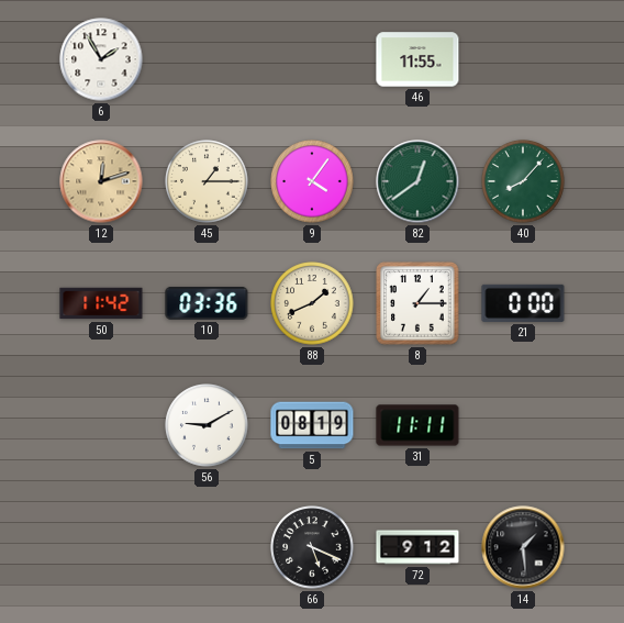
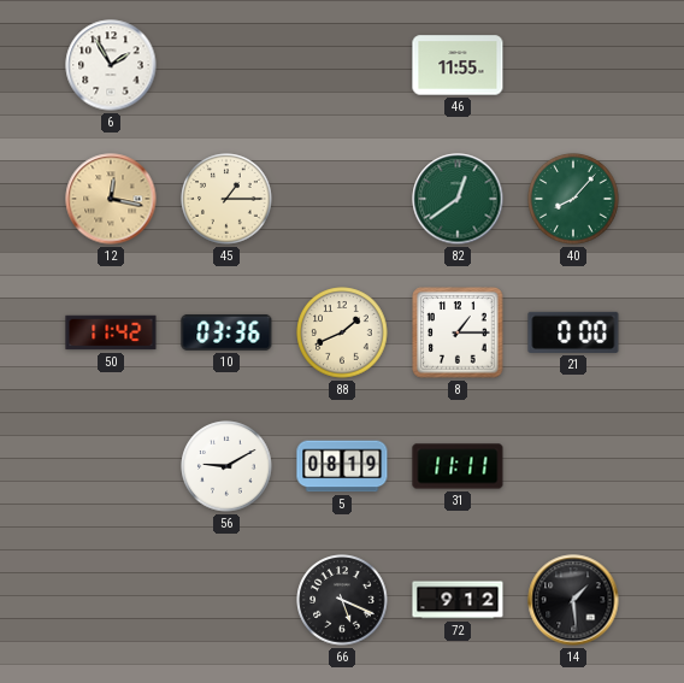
12: 12:12 -> 12:17 (111, 199)
9: 4:06 -> none (312, 181)
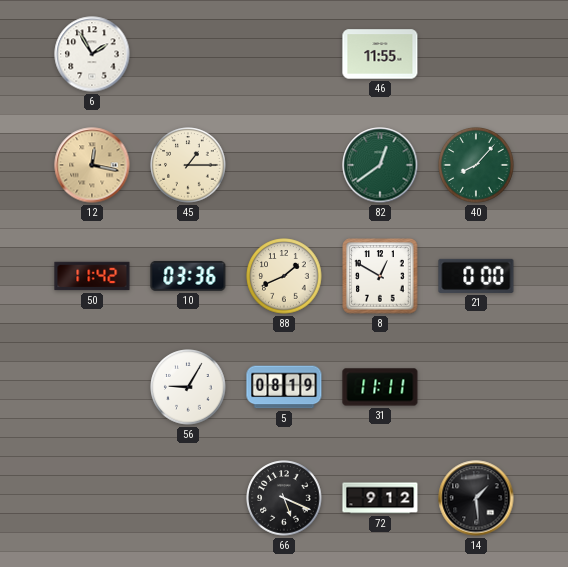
8: 1:15 -> 12:50 (380, 276)
56: 9:10 -> 9:05 (188, 387)
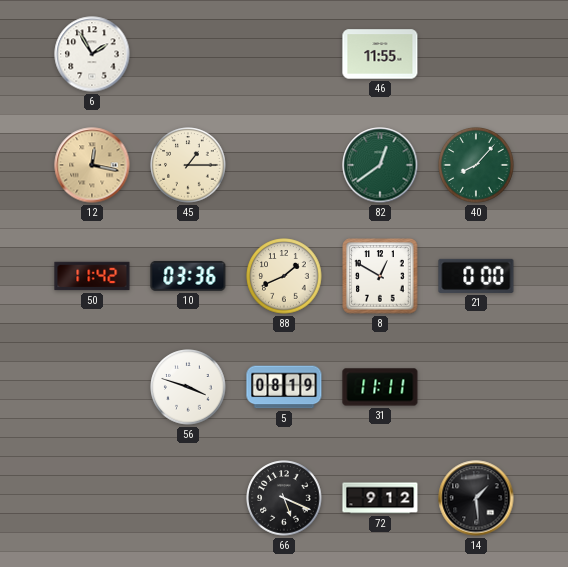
56: 9:05 -> 3:48 (188, 387)
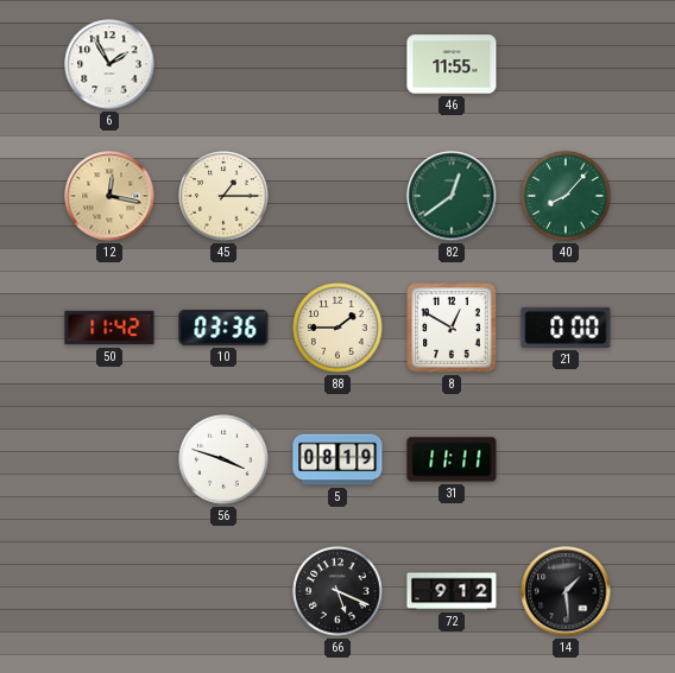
88: 1:41 -> 1:45 (337, 328)
